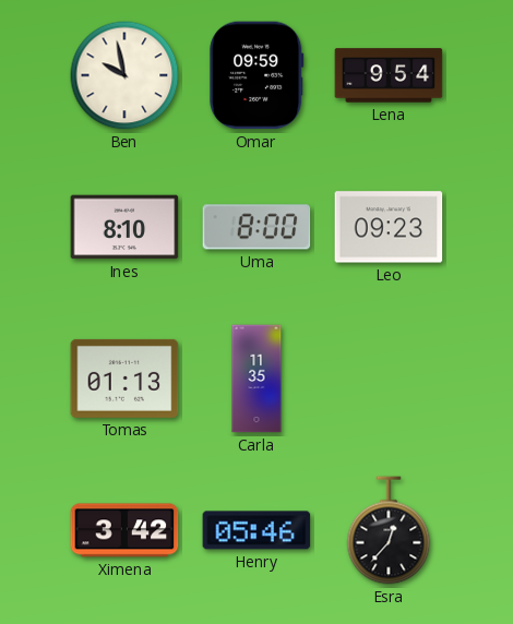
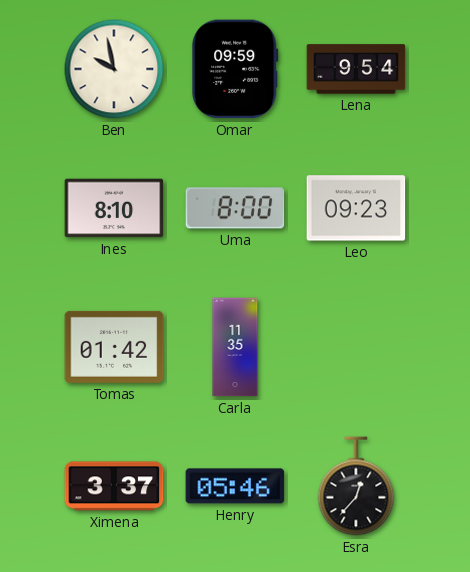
Tomas: 01:13 -> 01:42 (114, 347)
Ximena: 3:42 -> 3:37 (114, 486)
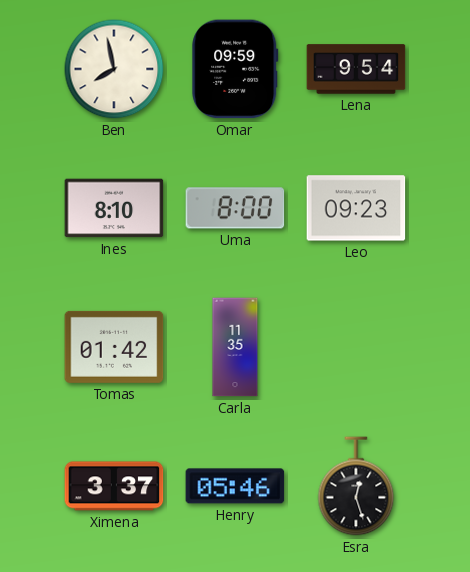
Ben: 9:58 -> 7:58 (114, 69)
Esra: 12:37 -> 12:27 (356, 486)
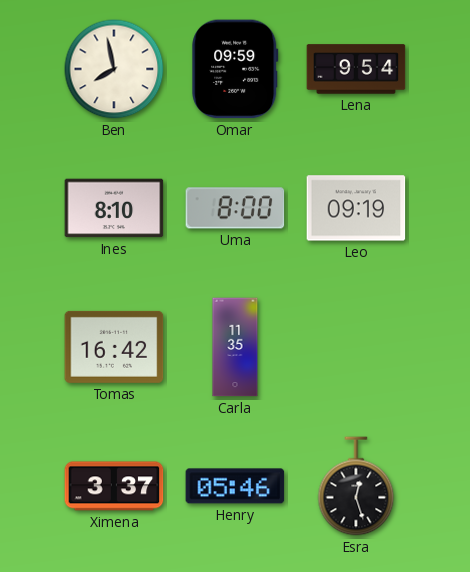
Leo: 09:23 -> 09:19 (356, 208)
Tomas: 01:42 -> 16:42 (114, 347)
